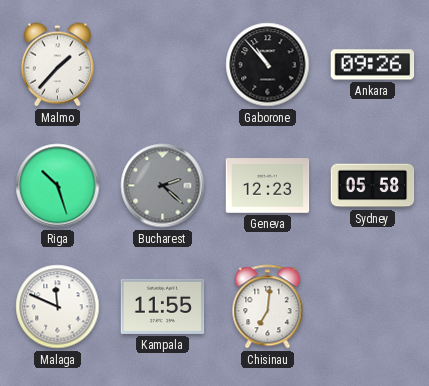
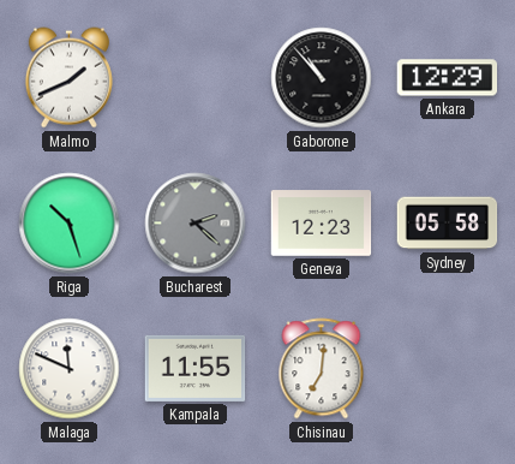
Malmo: 1:37 -> 1:41 (68, 78)
Ankara: 09:26 -> 12:29 (448, 78)
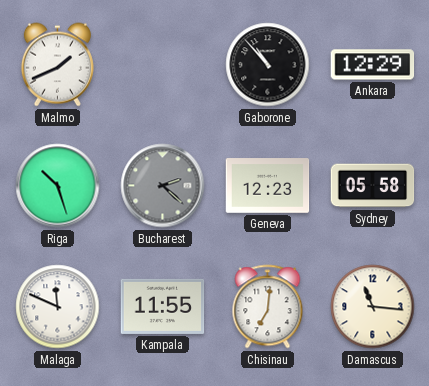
Damascus: none -> 11:16 (373, 307)
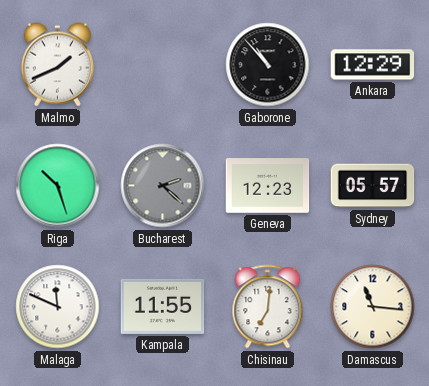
Sydney: 05:58 -> 05:57 (373, 186)
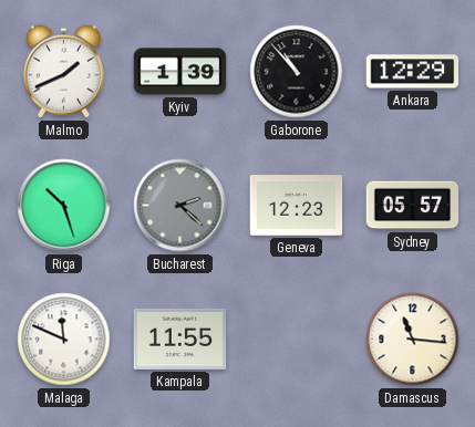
Kyiv: none -> 1:39 (180, 72)
Chisinau: 7:01 -> none (268, 307)
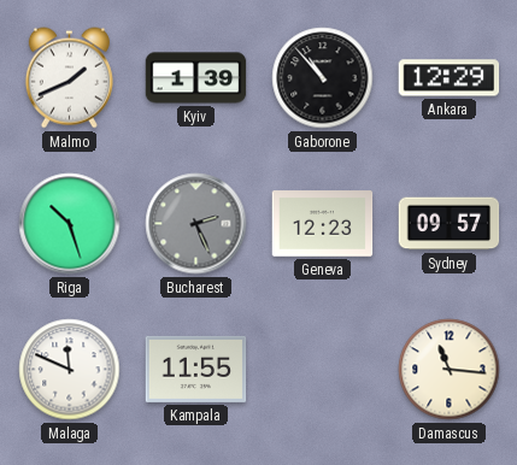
Bucharest: 2:22 -> 2:26 (196, 224)
Sydney: 05:57 -> 09:57 (450, 224)
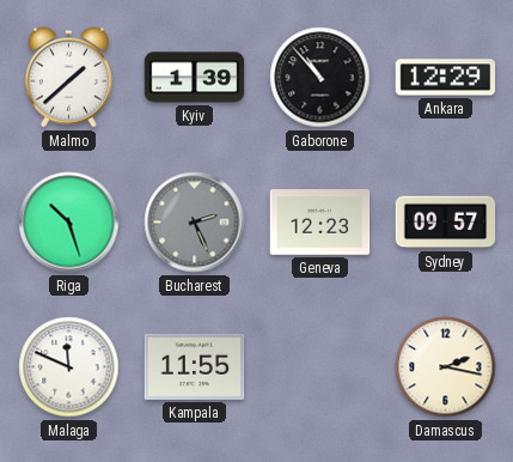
Malmo: 1:41 -> 1:38 (68, 78)
Damascus: 11:16 -> 2:17 (446, 367)
